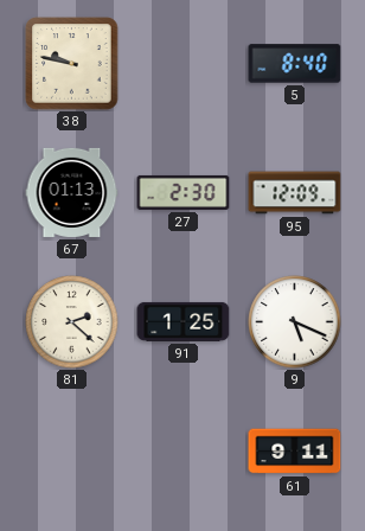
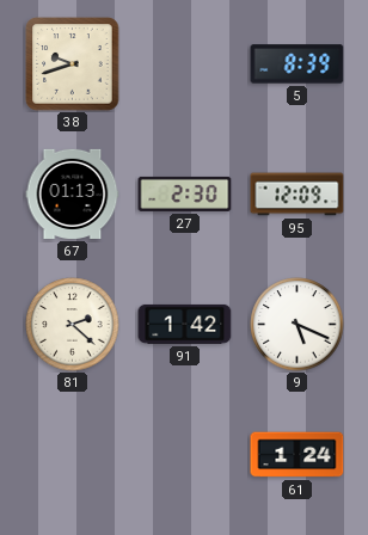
38: 9:47 -> 9:42 (73, 64)
5: 8:40 -> 8:39 (298, 64)
91: 1:25 -> 1:42 (185, 324)
61: 9:11 -> 1:24 (298, 455)
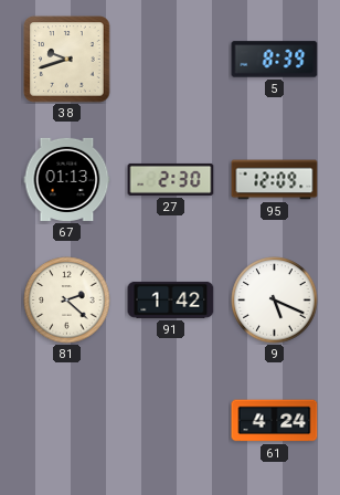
61: 1:24 -> 4:24 (275, 421)
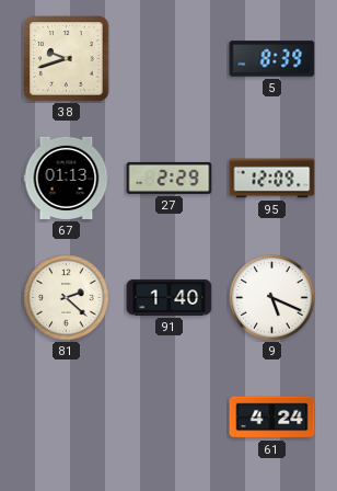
27: 2:30 -> 2:29 (170, 178)
91: 1:42 -> 1:40 (170, 297)
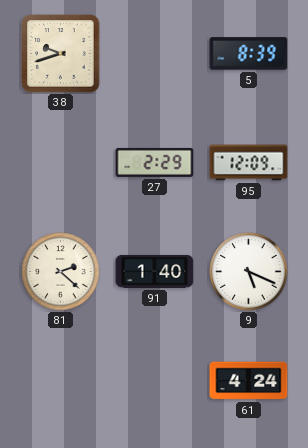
67: 01:13 -> none (67, 178)
